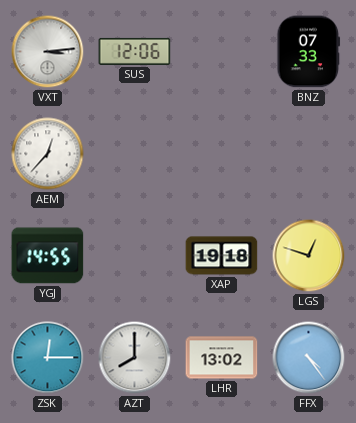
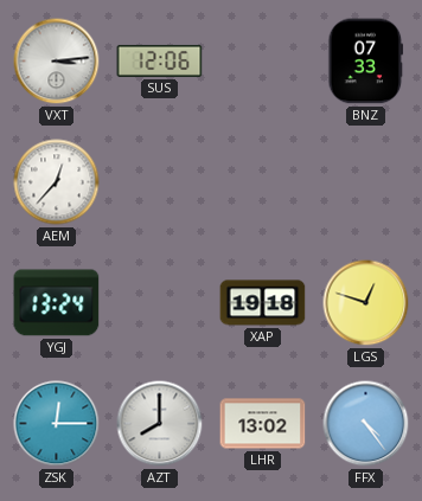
YGJ: 14:55 -> 13:24 (57, 303)
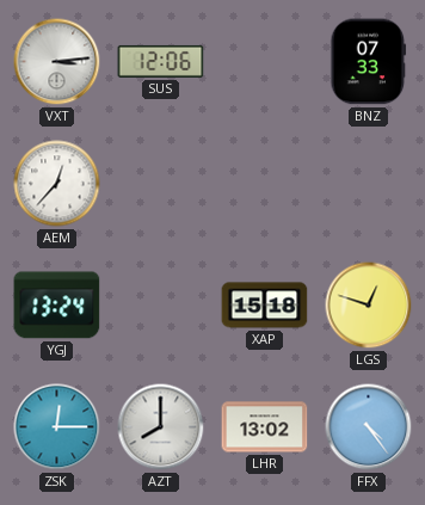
XAP: 19:18 -> 15:18 (265, 306)
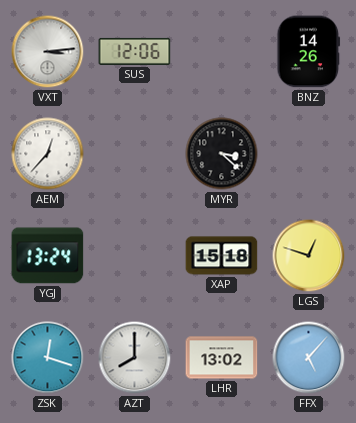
BNZ: 07:33 -> 14:26 (309, 52)
MYR: none -> 3:22 (222, 154)
ZSK: 12:15 -> 12:18 (48, 358)
FFX: 4:24 -> 5:07 (309, 358)
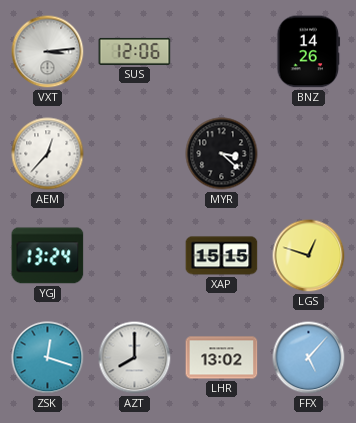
XAP: 15:18 -> 15:15 (222, 256)
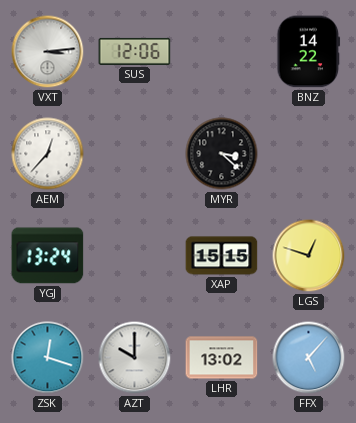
BNZ: 14:26 -> 14:22 (309, 52)
AZT: 8:00 -> 10:00 (135, 358)
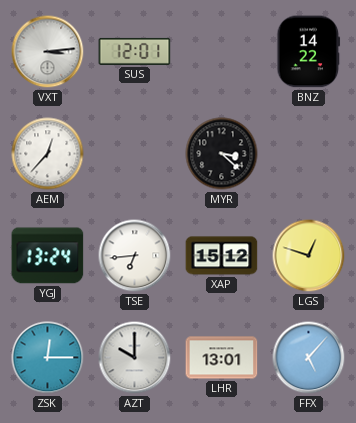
SUS: 12:06 -> 12:01 (135, 51)
TSE: none -> 6:44 (135, 256)
XAP: 15:15 -> 15:12 (222, 256)
ZSK: 12:18 -> 12:15 (48, 358)
LHR: 13:02 -> 13:01 (222, 358)
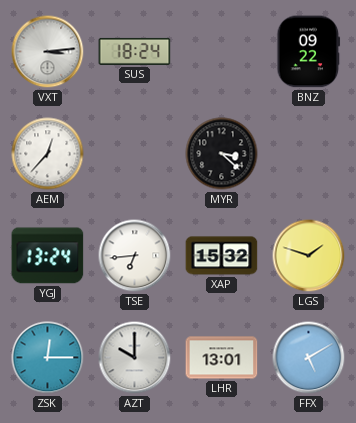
SUS: 12:01 -> 18:24 (135, 51)
BNZ: 14:22 -> 09:22 (309, 52)
XAP: 15:12 -> 15:32 (222, 256)
LGS: 12:48 -> 1:48 (309, 256)
FFX: 5:07 -> 5:10 (309, 358)
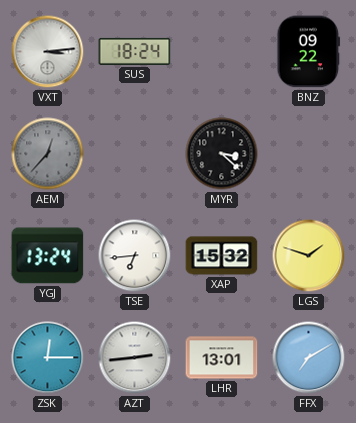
AEM dial: white -> grey (48, 154)
AZT: 10:00 -> 2:44 (135, 358)
FFX: 5:10 -> 7:10 (309, 358)
